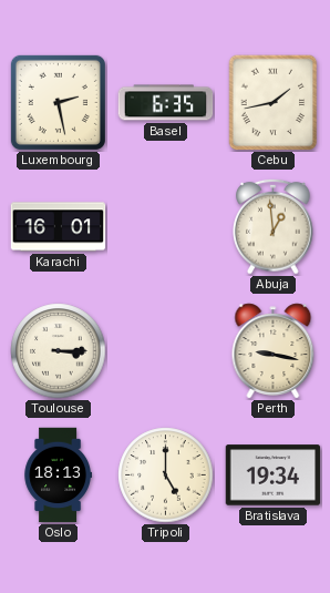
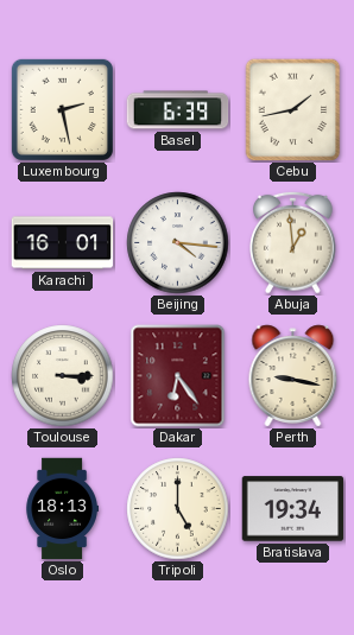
Basel: 6:35 -> 6:39 (178, 110)
Beijing: none -> 4:16 (178, 243)
Dakar: none -> 6:24 (178, 376)
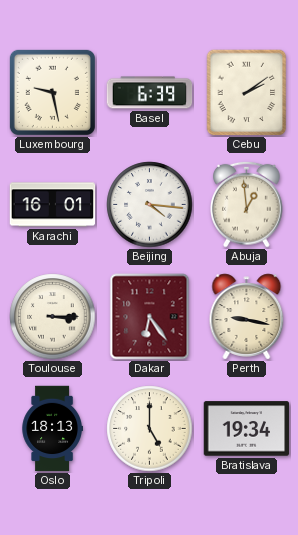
Luxembourg: 2:28 -> 9:28 (52, 92)
Cebu: 1:43 -> 2:09 (247, 93)
